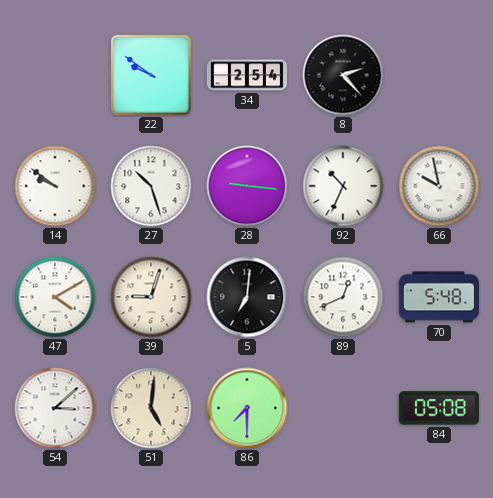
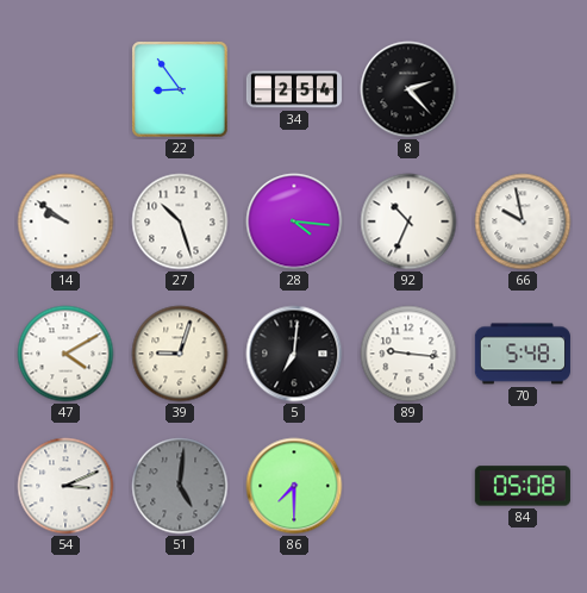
22: 9:51 -> 8:54 (181, 90)
28: 9:16 -> 4:16 (294, 221)
89: 12:41 -> 9:16 (408, 354)
54: 3:08 -> 3:11 (65, 486)
51 dial: cream -> grey (180, 486)
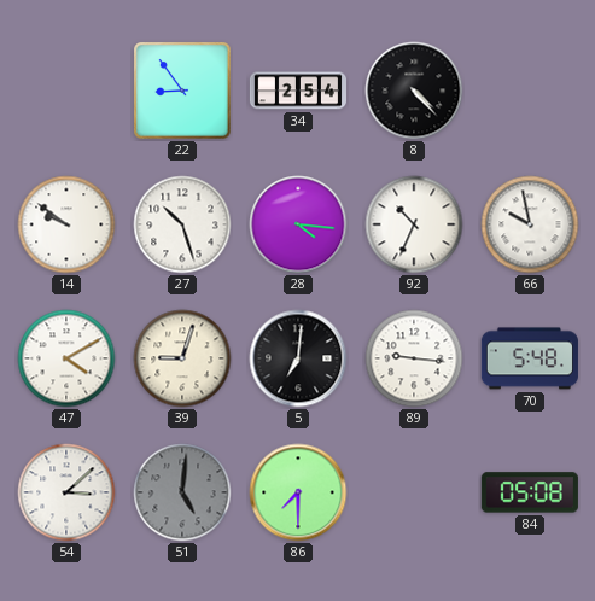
8: 2:23 -> 4:23 (414, 91)
54: 3:11 -> 3:08 (66, 492)
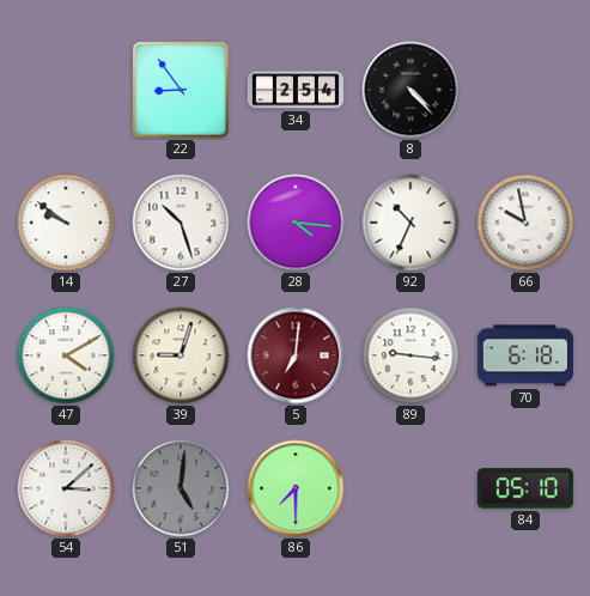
5 dial: black -> burgundy (296, 355)
70: 5:48 -> 6:18 (525, 355)
84: 05:08 -> 05:10 (525, 488)
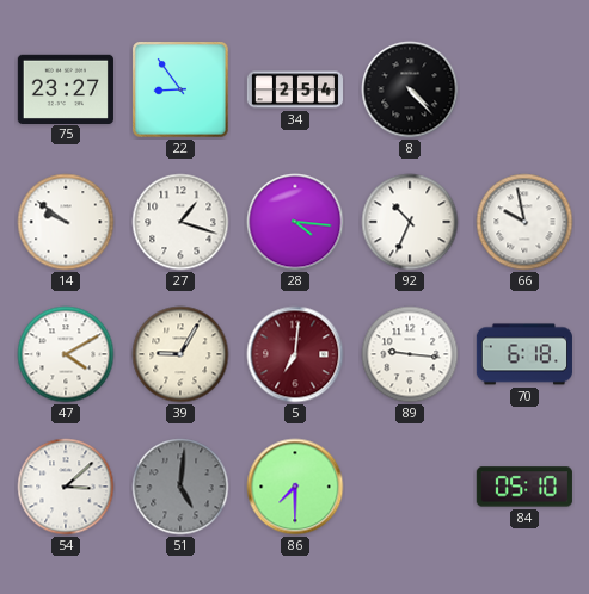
75: none -> 23:27 (66, 88)
27: 10:27 -> 1:18 (180, 222)
39: 9:03 -> 9:05 (180, 354)
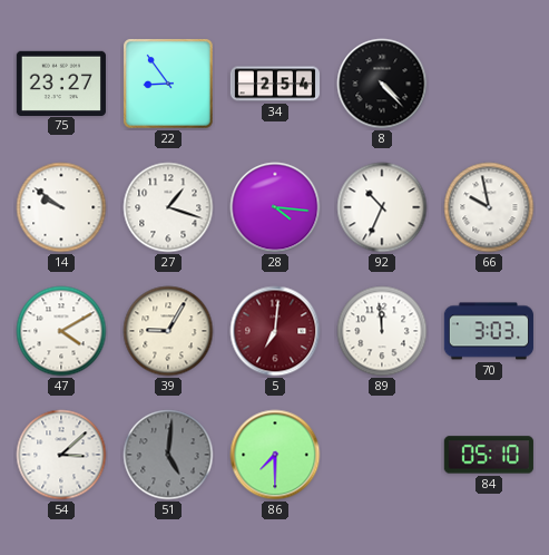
89: 9:16 -> 11:59 (382, 331)
70: 6:18 -> 3:03 (489, 331)
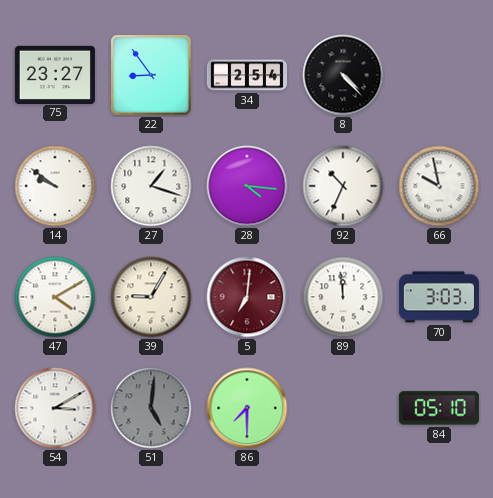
54: 3:08 -> 3:10 (55, 408)
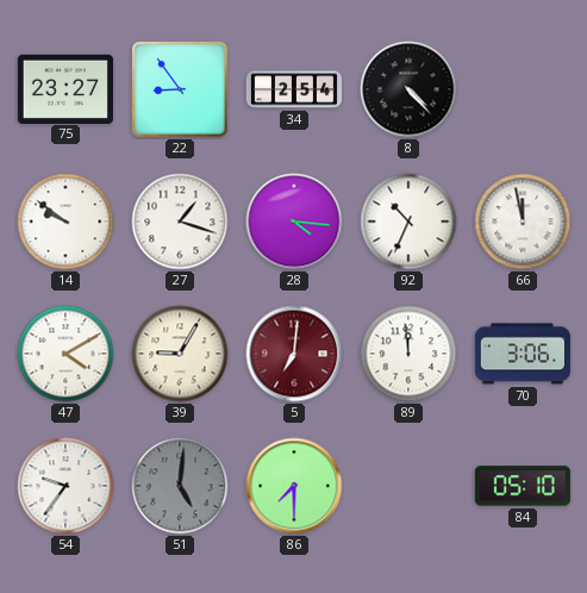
66: 9:58 -> 11:58 (523, 221)
70: 3:03 -> 3:06 (523, 354)
54: 3:10 -> 9:36 (65, 486)
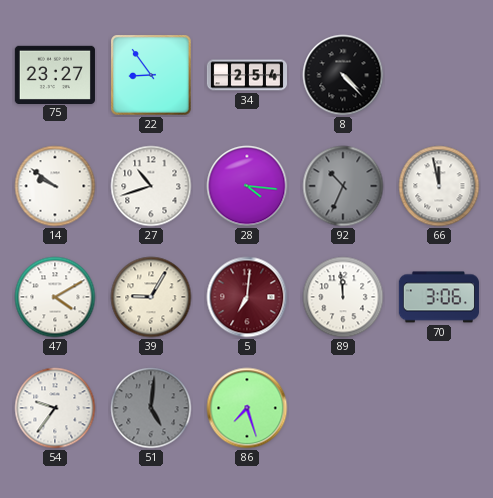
27: 1:18 -> 10:42 (151, 186)
92 dial: white -> grey (343, 186)
86: 7:30 -> 7:27 (247, 408)
84: 05:10 -> none (523, 486)
